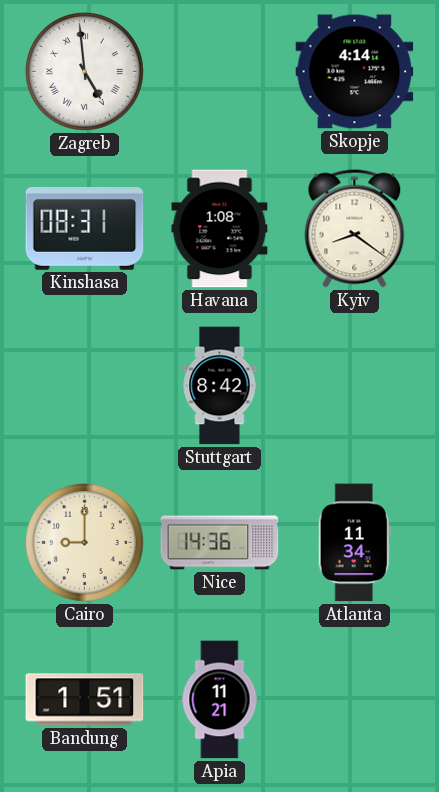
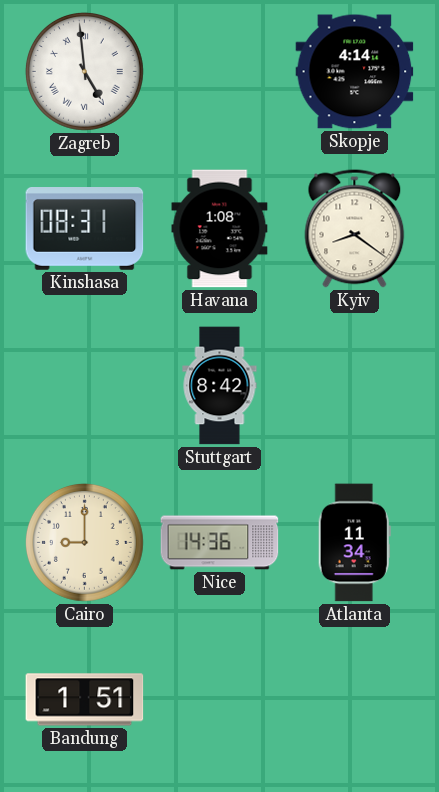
Apia: 11:21 -> none (220, 700)
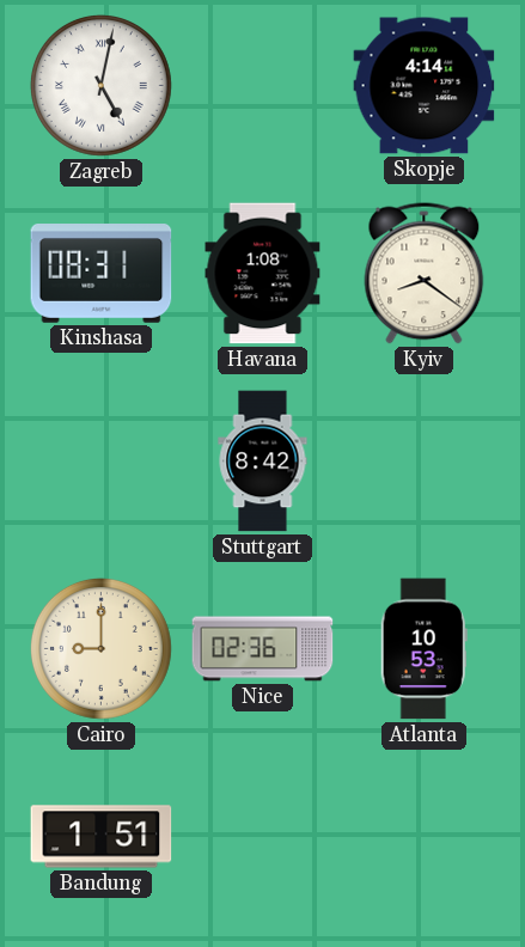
Zagreb: 4:59 -> 5:02 (100, 85)
Nice: 14:36 -> 02:36 (263, 649)
Atlanta: 11:34 -> 10:53 (423, 649)
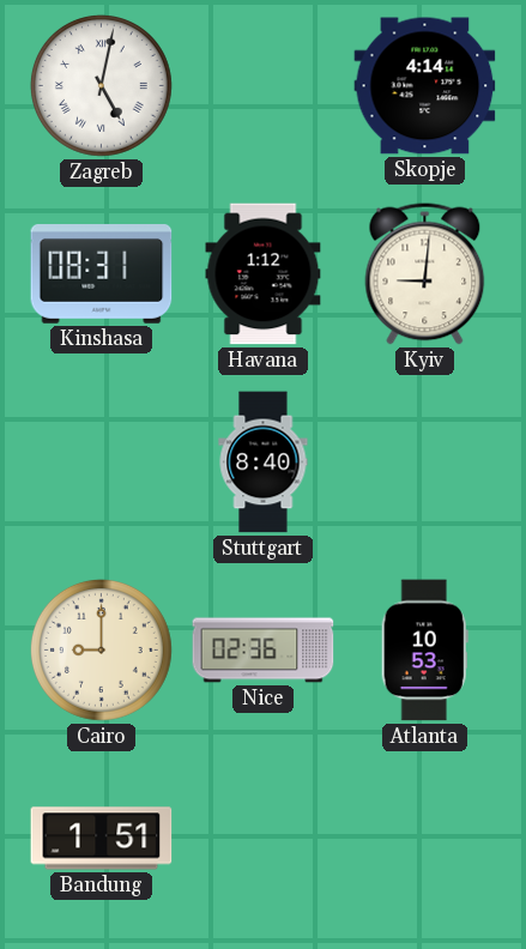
Havana: 1:08 -> 1:12 (264, 274)
Kyiv: 8:21 -> 9:01 (425, 274)
Stuttgart: 8:42 -> 8:40 (264, 463)
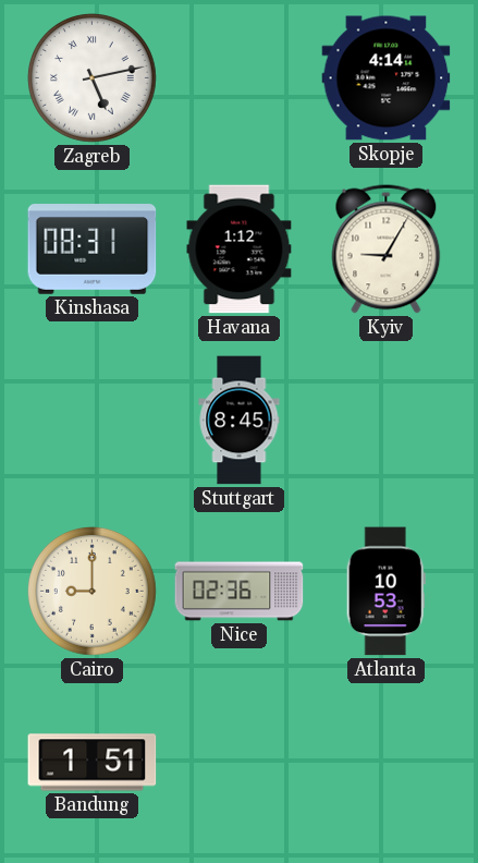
Zagreb: 5:02 -> 5:13 (91, 77)
Kyiv: 9:01 -> 9:05 (387, 250)
Stuttgart: 8:40 -> 8:45 (240, 421)
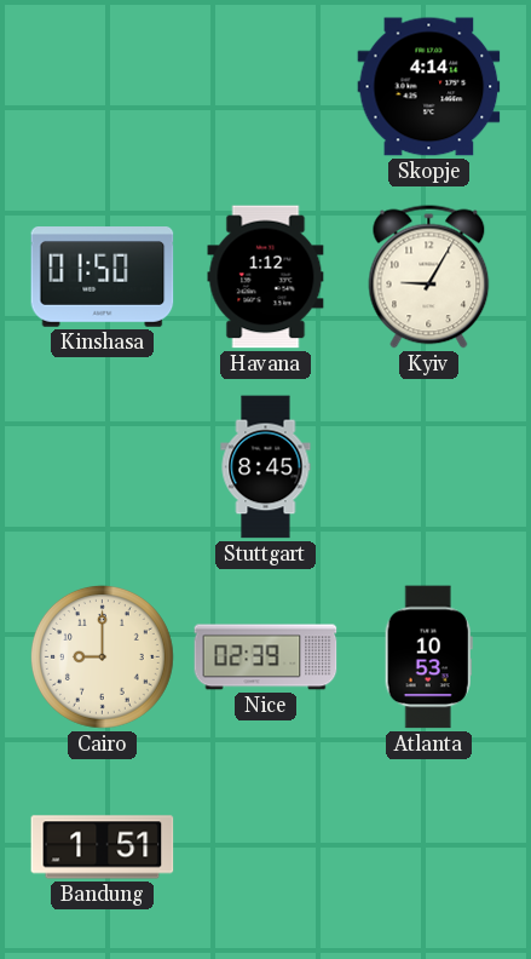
Zagreb: 5:13 -> none (91, 77)
Kinshasa: 08:31 -> 01:50 (103, 277)
Nice: 02:36 -> 02:39 (266, 657)
